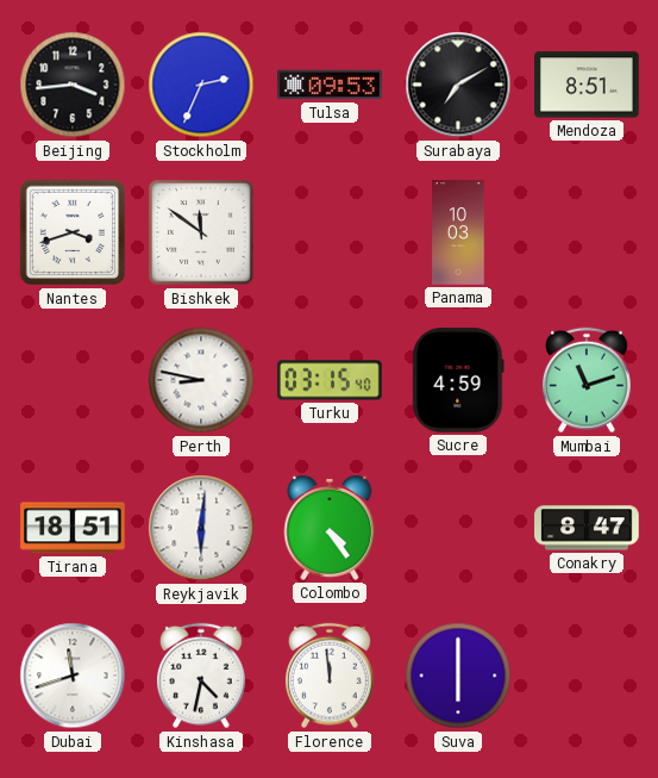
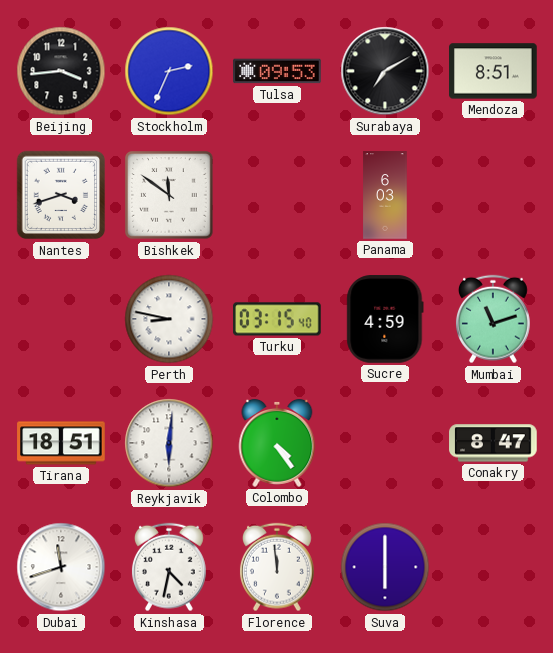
Panama: 10:03 -> 6:03 (385, 195)
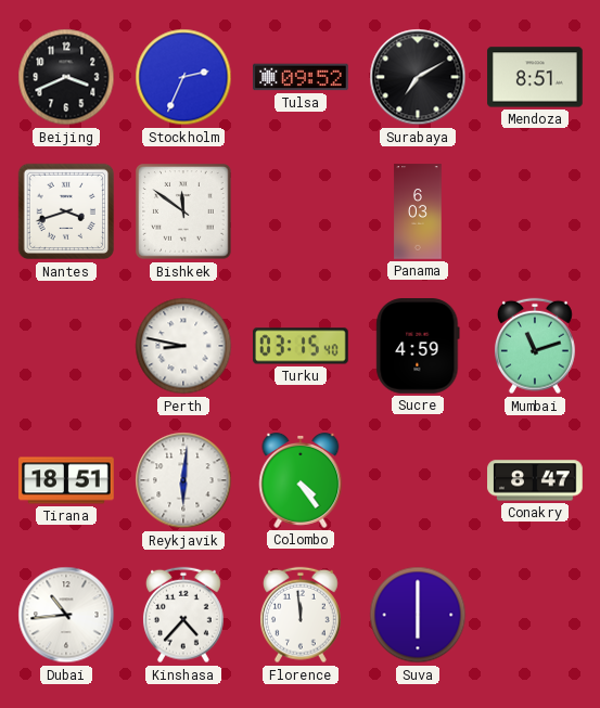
Beijing: 3:44 -> 3:41 (66, 77)
Tulsa: 09:53 -> 09:52 (301, 77)
Dubai: 11:42 -> 10:44 (66, 615)
Kinshasa: 4:32 -> 4:37 (183, 615)
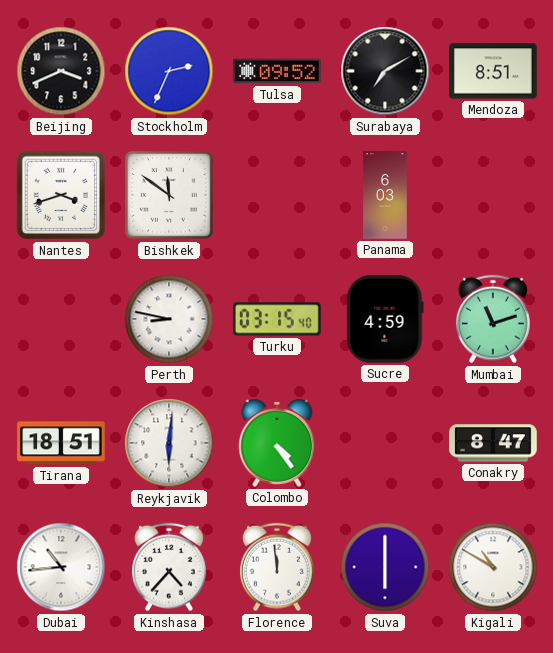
Kigali: none -> 10:50 (493, 567)
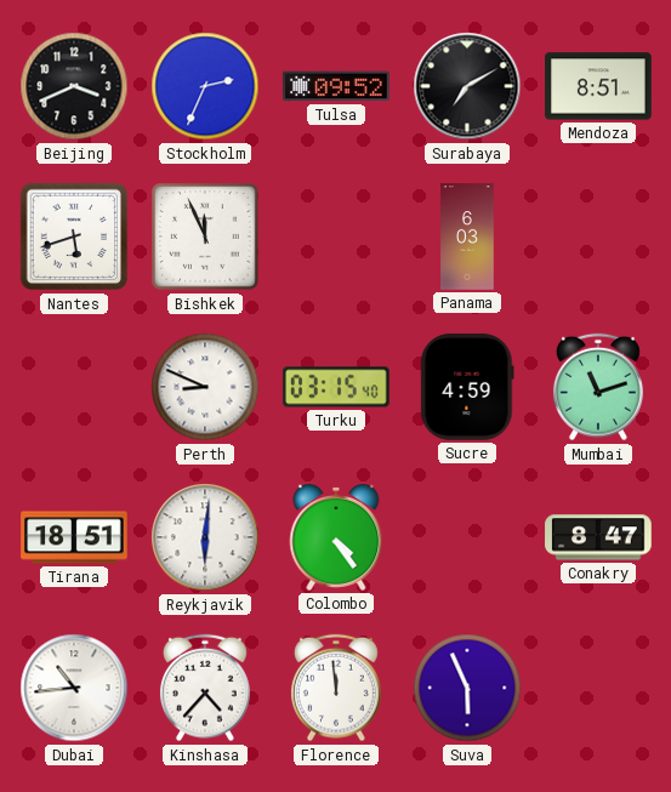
Nantes: 3:42 -> 5:42 (74, 237)
Bishkek: 11:51 -> 11:56 (205, 237)
Perth: 8:47 -> 8:49 (205, 387)
Suva: 6:00 -> 5:56 (467, 688)
Kigali: 10:50 -> none (493, 567)
